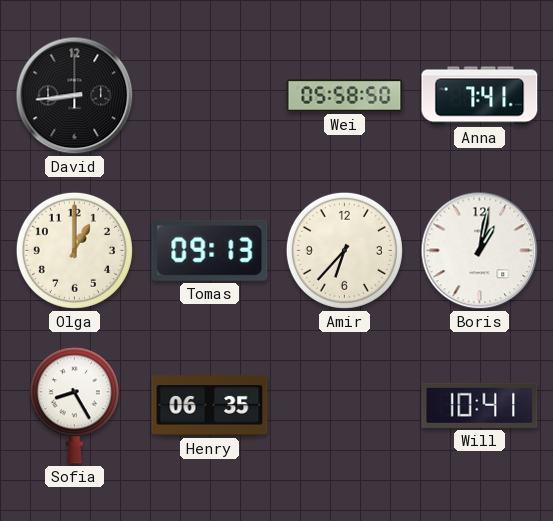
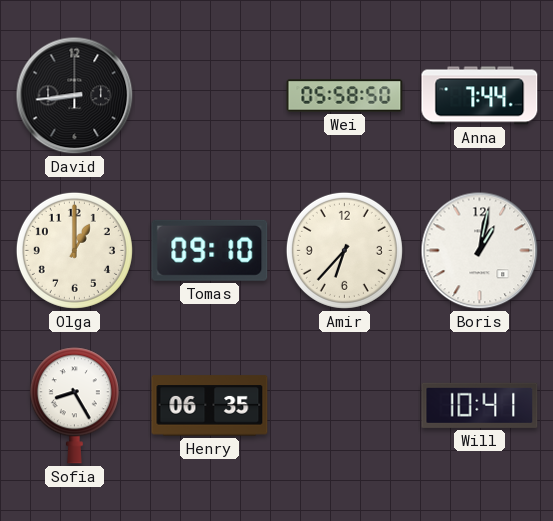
Anna: 7:41 -> 7:44 (480, 96)
Tomas: 09:13 -> 09:10 (210, 250)
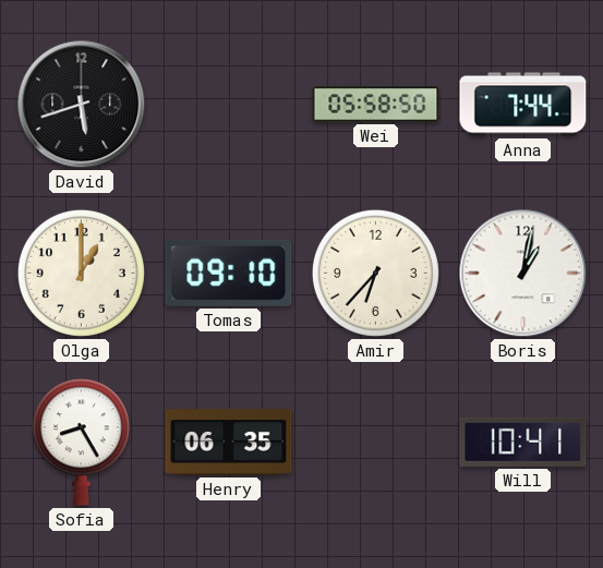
David: 8:44 -> 5:42 (82, 105)
